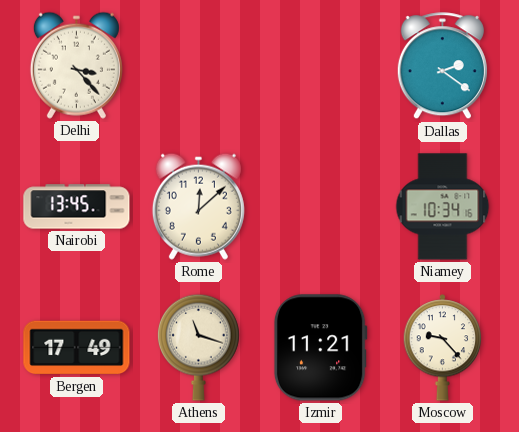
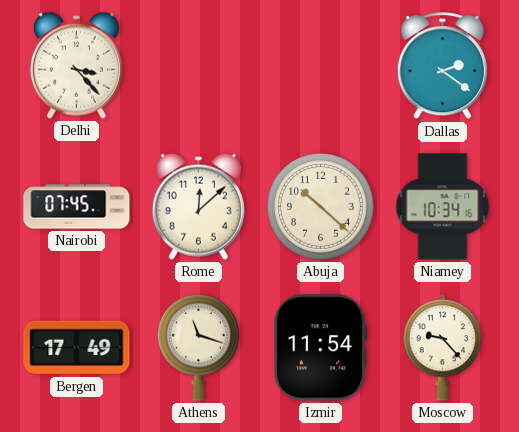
Nairobi: 13:45 -> 07:45 (77, 207)
Abuja: none -> 10:22 (321, 207)
Izmir: 11:21 -> 11:54 (320, 348)
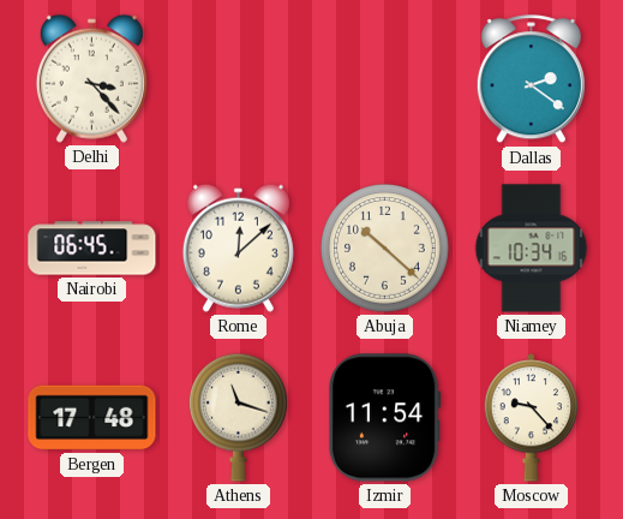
Nairobi: 07:45 -> 06:45 (92, 249)
Bergen: 17:49 -> 17:48 (92, 418)
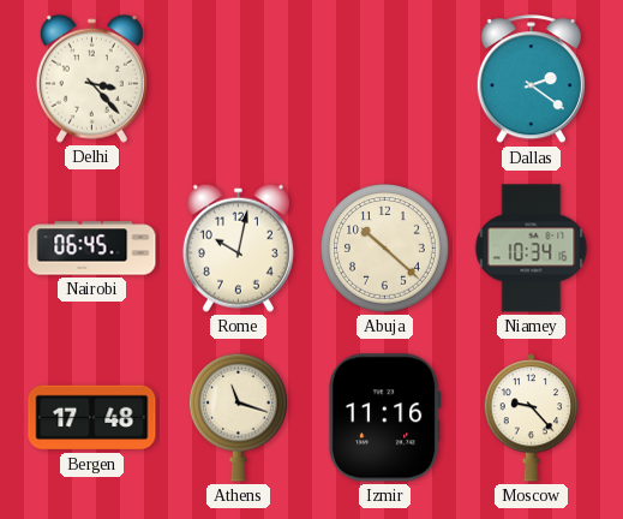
Rome: 12:08 -> 10:02 (238, 247)
Izmir: 11:54 -> 11:16 (384, 418)
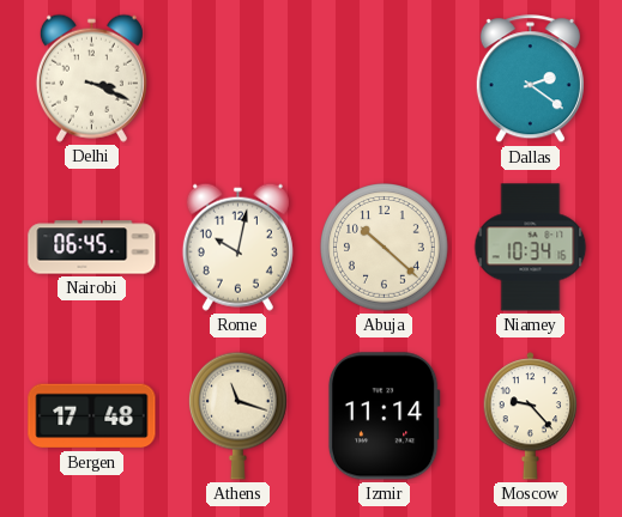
Delhi: 3:23 -> 3:19 (91, 78)
Izmir: 11:16 -> 11:14 (384, 416)
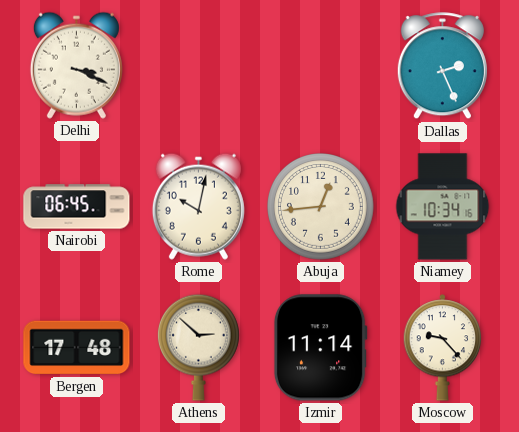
Dallas: 2:21 -> 2:26 (442, 66)
Abuja: 10:22 -> 12:44 (321, 207)
Athens: 11:18 -> 2:52 (198, 347)
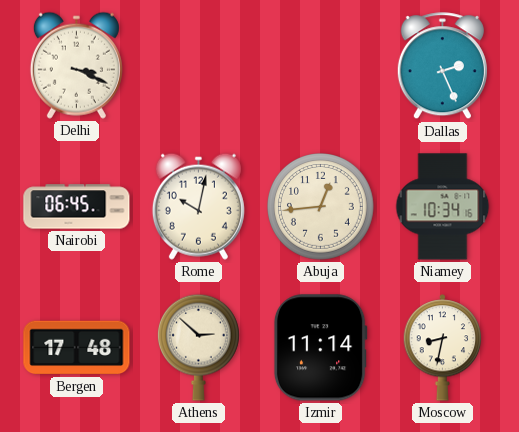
Moscow: 9:23 -> 8:32 (443, 348)
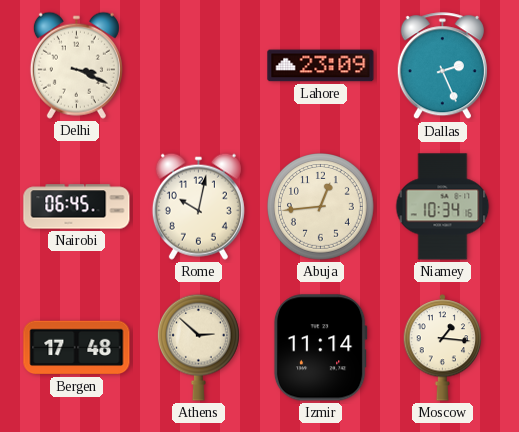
Lahore: none -> 23:09 (321, 66)
Moscow: 8:32 -> 1:16 (443, 348)
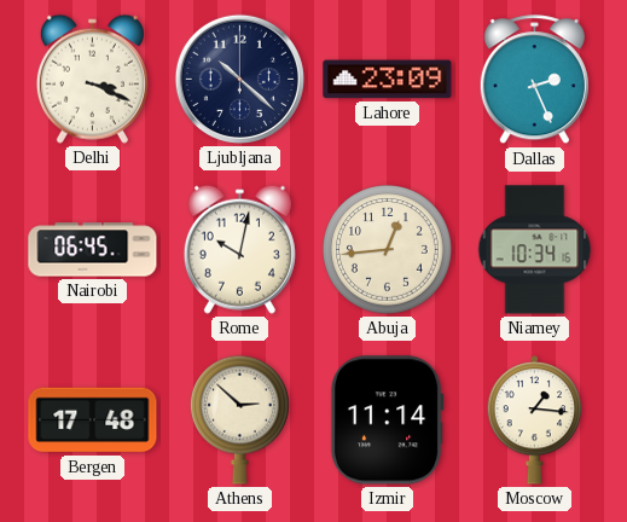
Ljubljana: none -> 10:22 (239, 79)
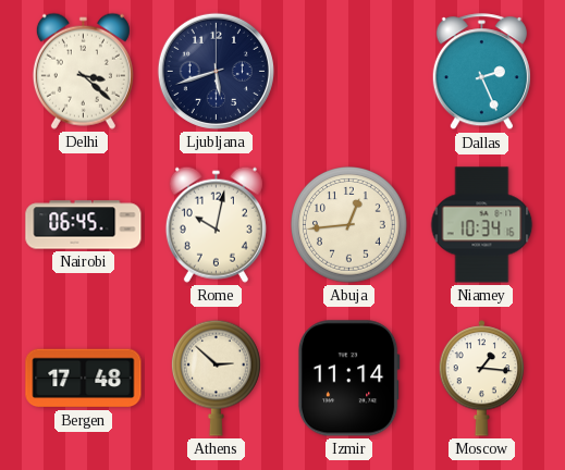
Delhi: 3:19 -> 3:22 (83, 71)
Ljubljana: 10:22 -> 5:42 (216, 71)
Lahore: 23:09 -> none (388, 80)
